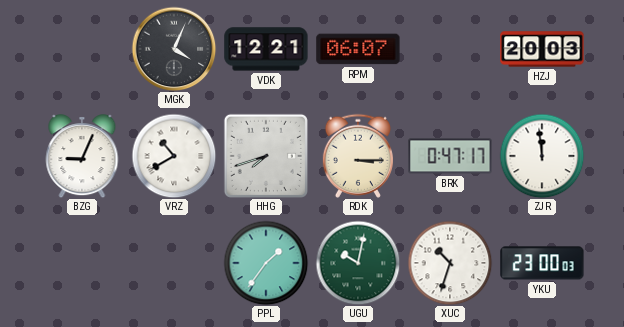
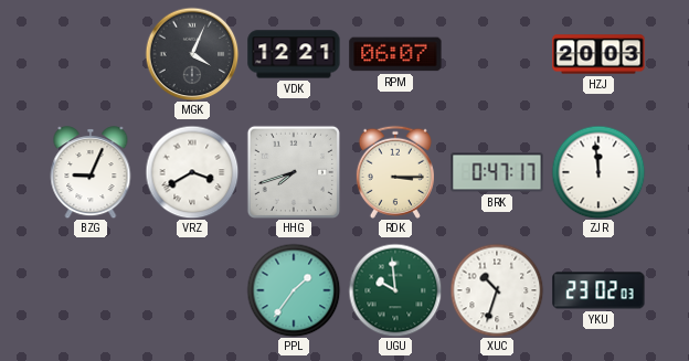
VRZ: 10:40 -> 3:40 (192, 172)
UGU: 10:02 -> 9:59 (395, 290)
YKU: 23:00 -> 23:02 (598, 290)
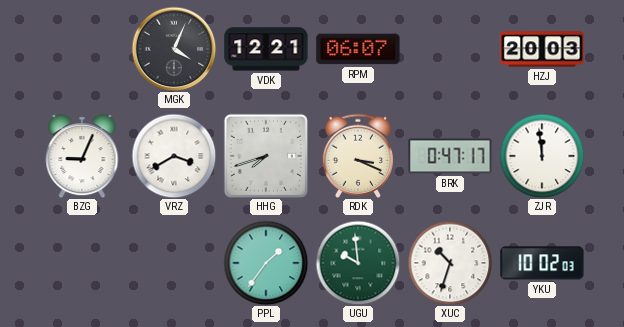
RDK: 3:15 -> 3:19 (358, 156)
YKU: 23:02 -> 10:02 (542, 263)
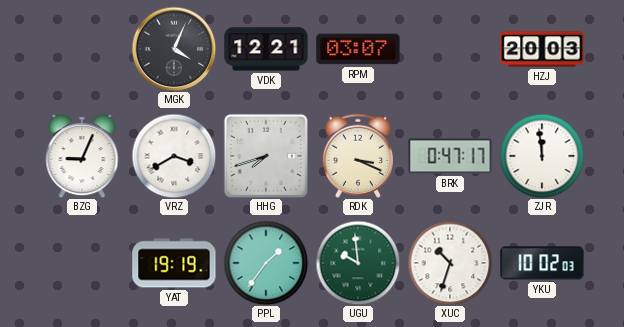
RPM: 06:07 -> 03:07 (358, 49)
YAT: none -> 19:19 (174, 263)
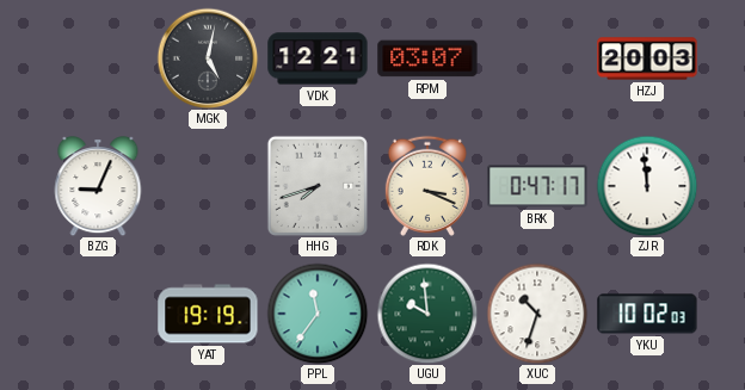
MGK: 4:04 -> 5:02 (208, 58)
VRZ: 3:40 -> none (174, 156)
PPL: 1:36 -> 11:36 (318, 314)
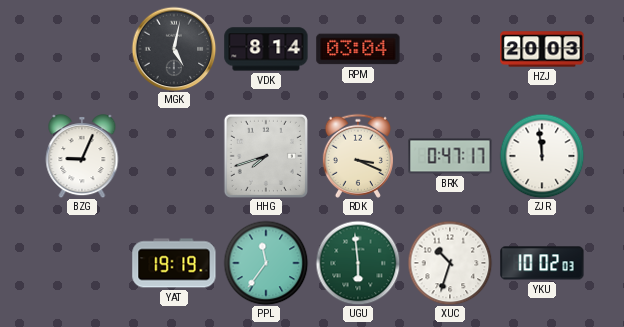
VDK: 12:21 -> 8:14 (266, 49)
RPM: 03:07 -> 03:04 (358, 49)
UGU: 9:59 -> 5:59 (358, 263)
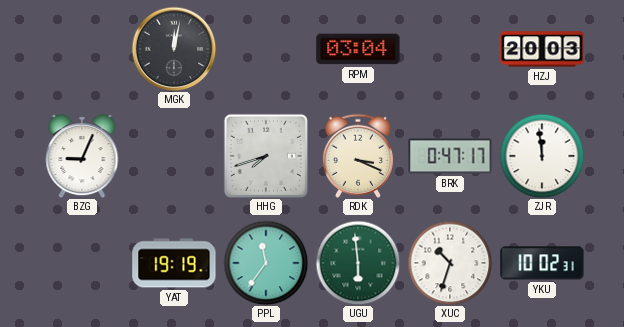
MGK: 5:02 -> 12:02 (174, 49)
VDK: 8:14 -> none (266, 49)
YKU: 10:02:03 -> 10:02:31 (542, 263)
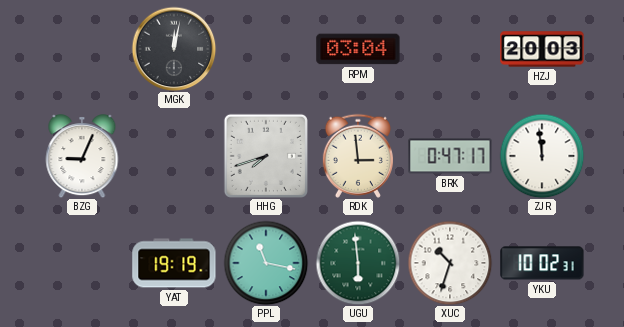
RDK: 3:19 -> 2:59 (358, 156)
PPL: 11:36 -> 11:17 (266, 263)
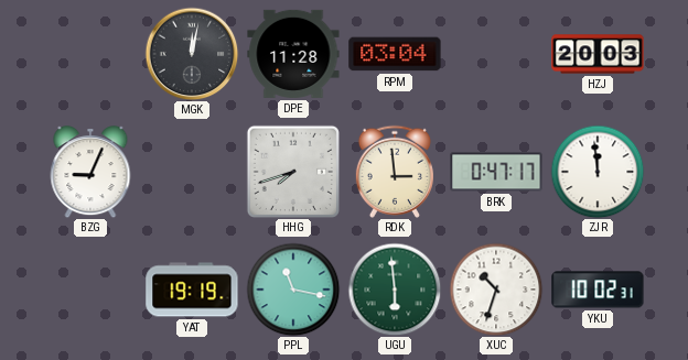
DPE: none -> 11:28 (293, 54)
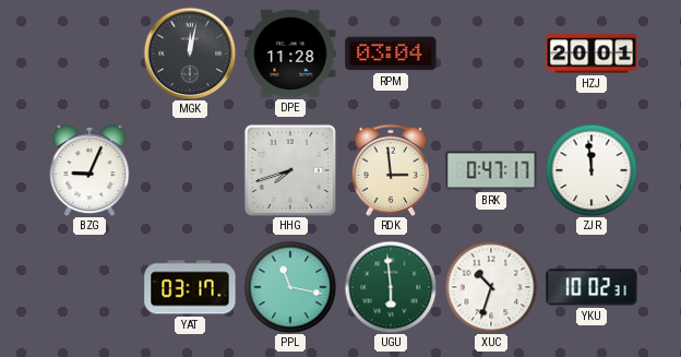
HZJ: 20:03 -> 20:01 (592, 53)
YAT: 19:19 -> 03:17 (190, 287)
